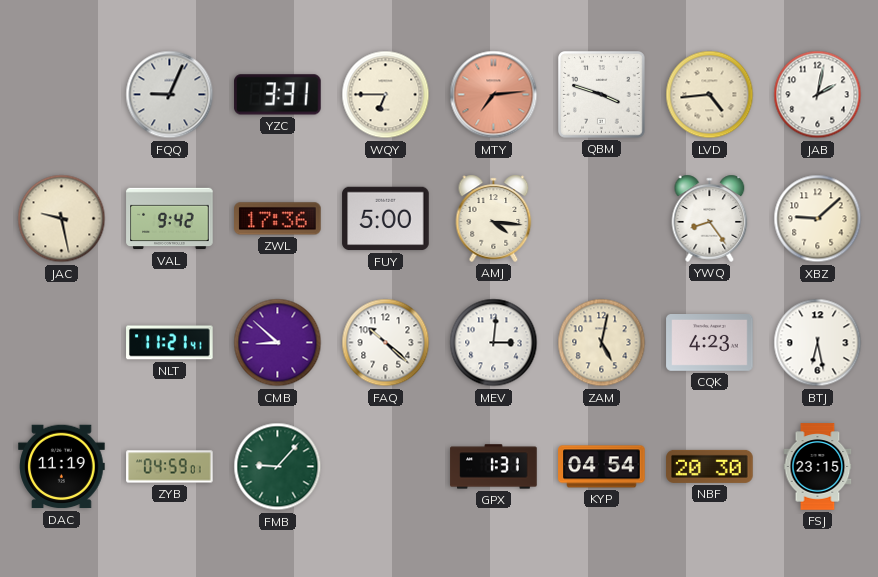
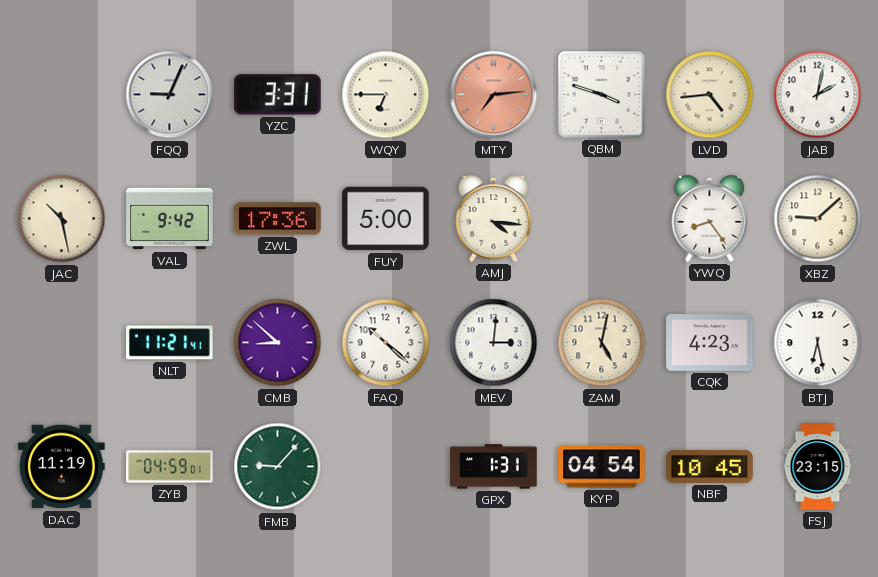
JAC: 9:28 -> 10:28 (62, 219)
NBF: 20:30 -> 10:45 (710, 466)
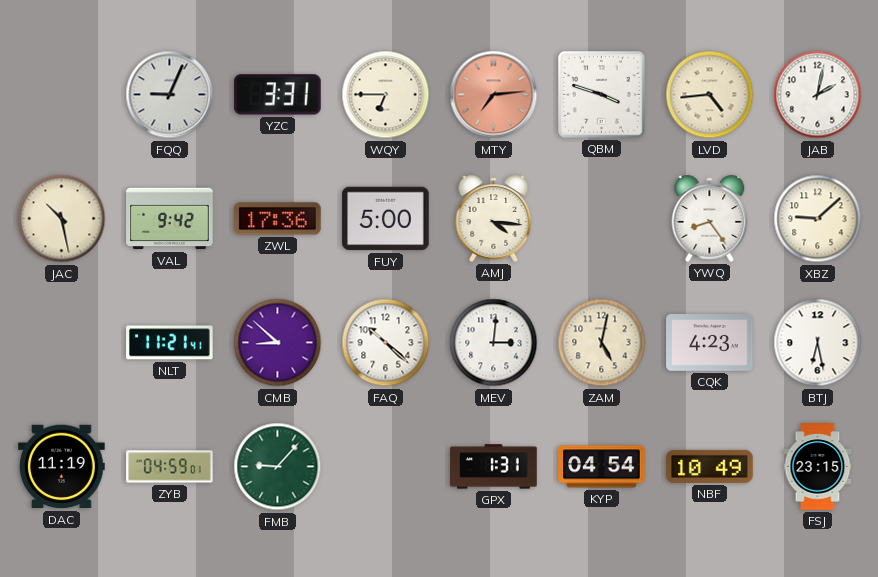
NBF: 10:45 -> 10:49 (710, 466)
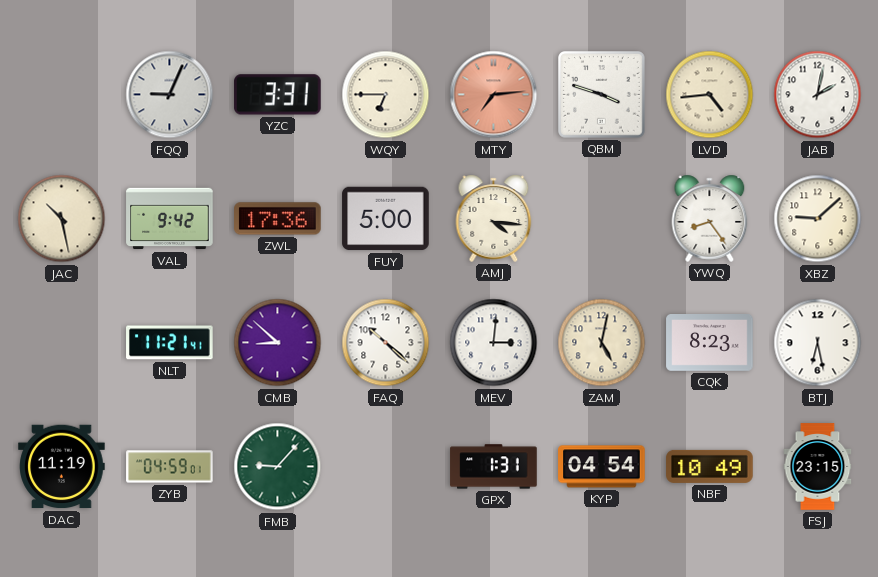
CQK: 4:23 -> 8:23 (710, 343)
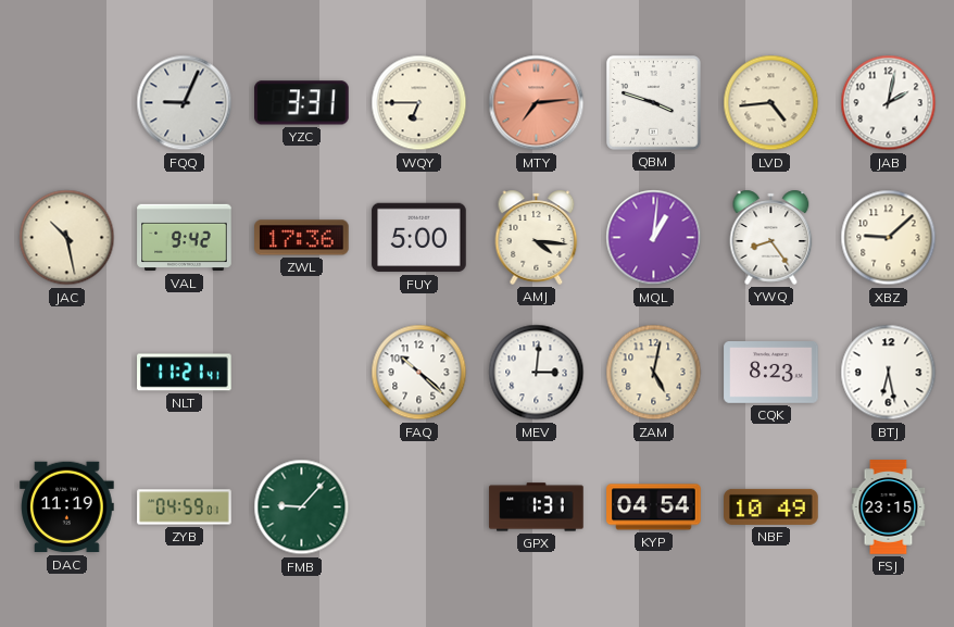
MQL: none -> 1:01 (654, 238)
CMB: 8:52 -> none (278, 343)
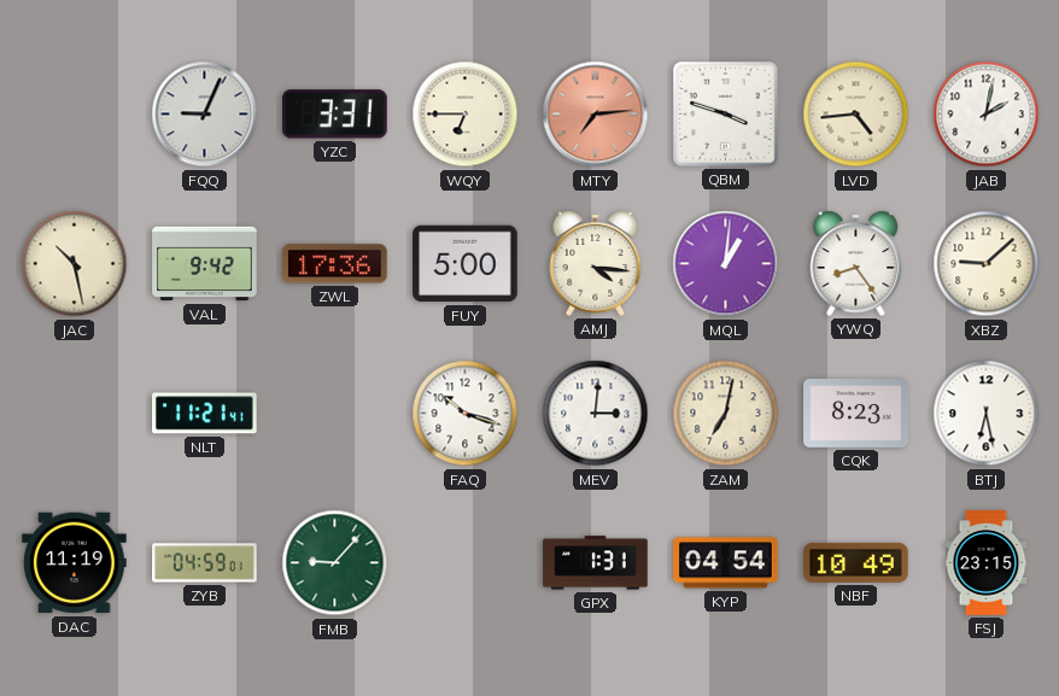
FAQ: 10:22 -> 10:18 (466, 414)
ZAM: 5:02 -> 7:02 (726, 414)
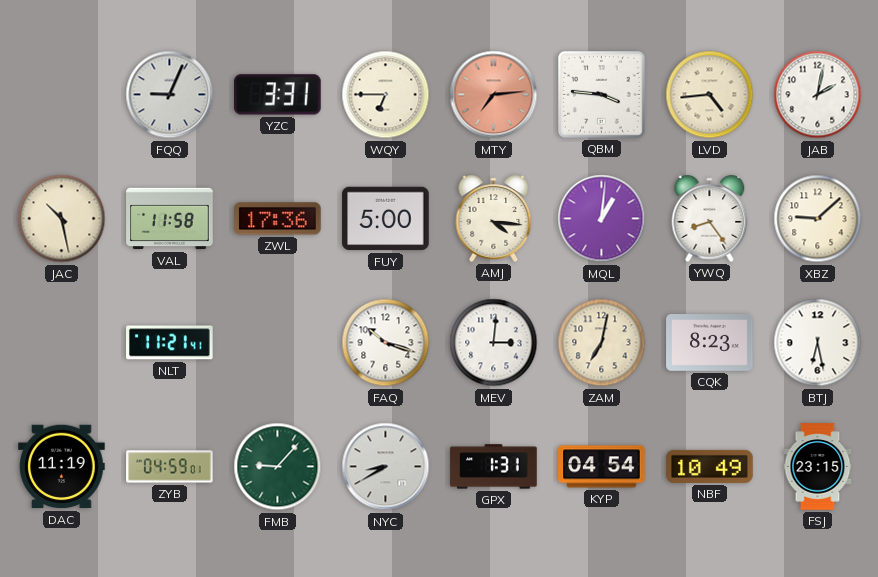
QBM: 3:48 -> 3:46 (602, 95)
VAL: 9:42 -> 11:58 (170, 219)
NYC: none -> 8:40 (386, 467)
